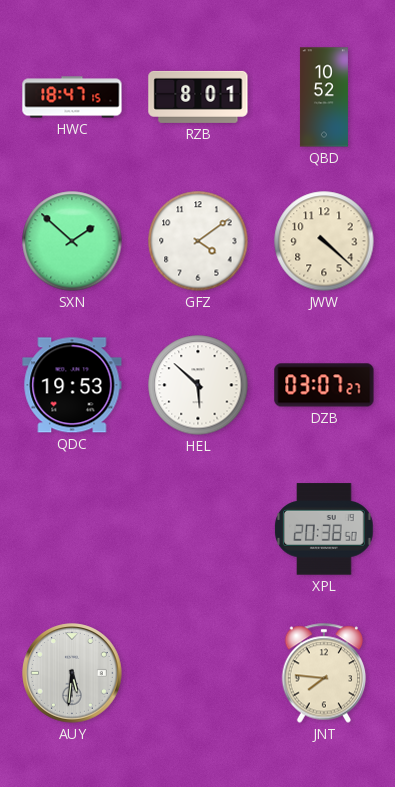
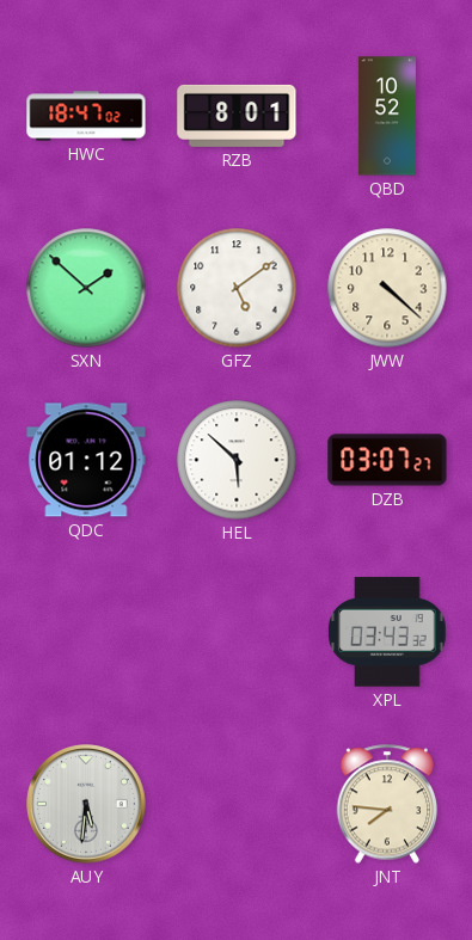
HWC: 18:47:15 -> 18:47:02 (86, 116)
GFZ: 4:09 -> 5:09 (237, 288)
QDC: 19:53 -> 01:12 (86, 460)
XPL: 20:38 -> 03:43 (387, 632)
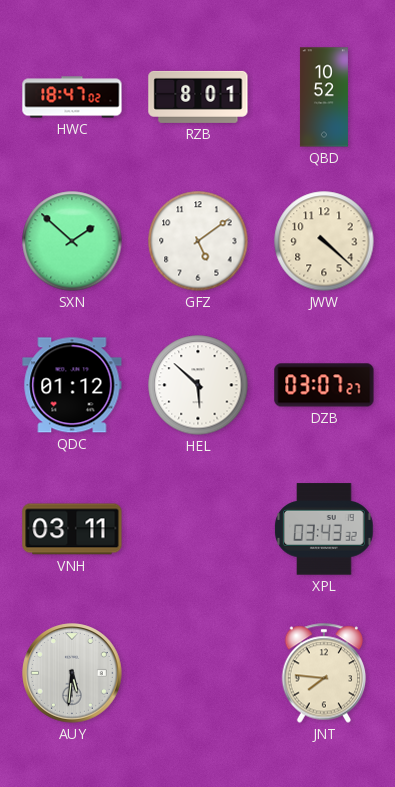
VNH: none -> 03:11 (72, 529)
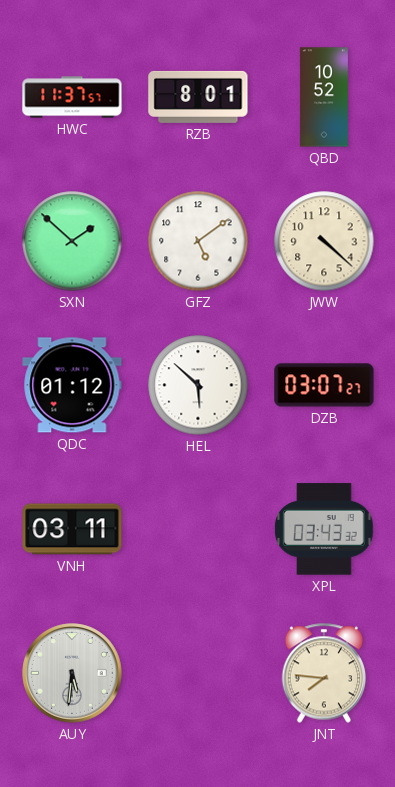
HWC: 18:47 -> 11:37 (72, 97)
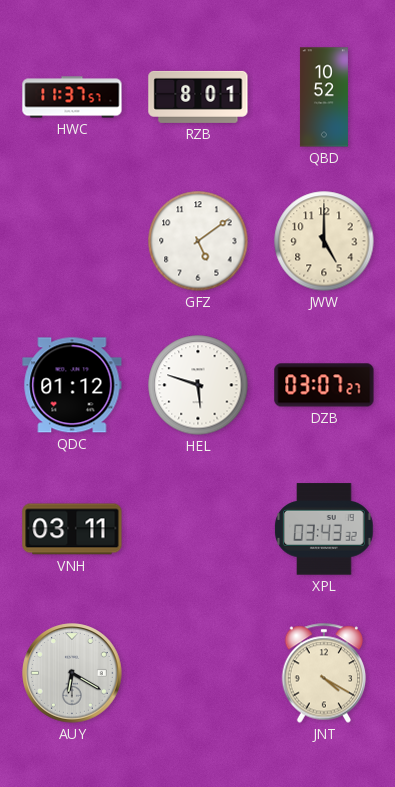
SXN: 1:52 -> none (72, 241)
JWW: 4:22 -> 5:00 (324, 241)
HEL: 5:52 -> 5:48 (198, 385)
AUY: 5:31 -> 6:20 (72, 673)
JNT: 7:46 -> 4:20 (324, 673)
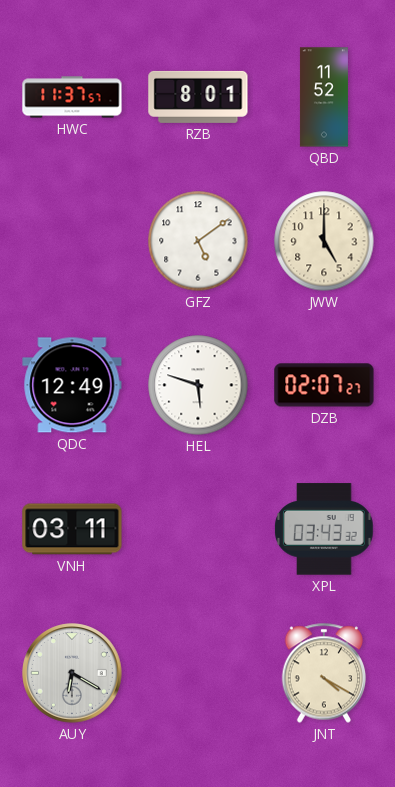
QBD: 10:52 -> 11:52 (324, 97)
QDC: 01:12 -> 12:49 (72, 385)
DZB: 03:07 -> 02:07 (324, 385)
